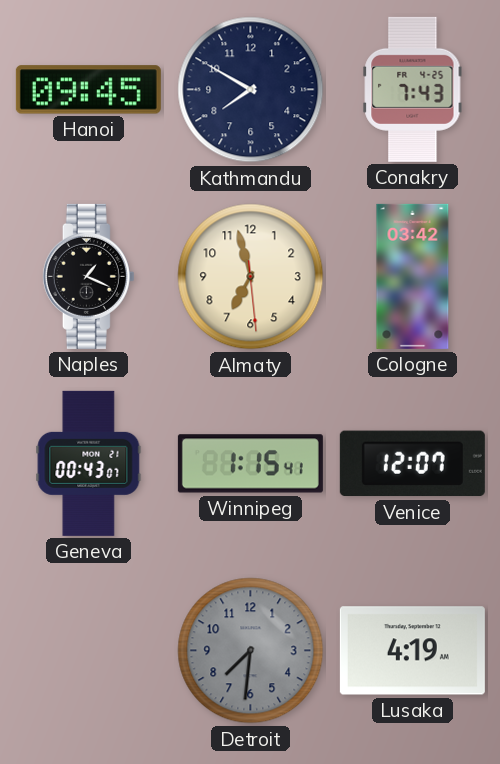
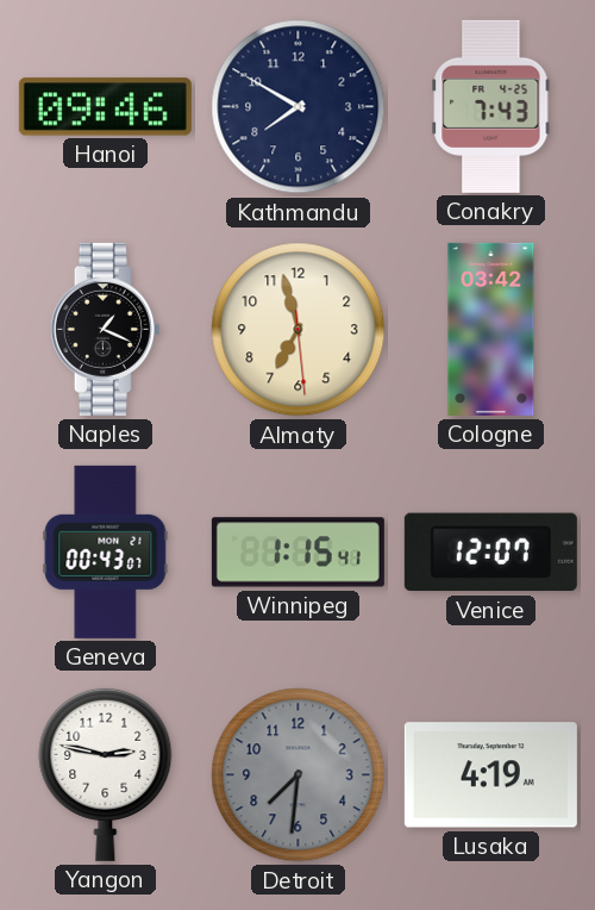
Hanoi: 09:45 -> 09:46 (105, 107)
Yangon: none -> 2:47 (106, 774)
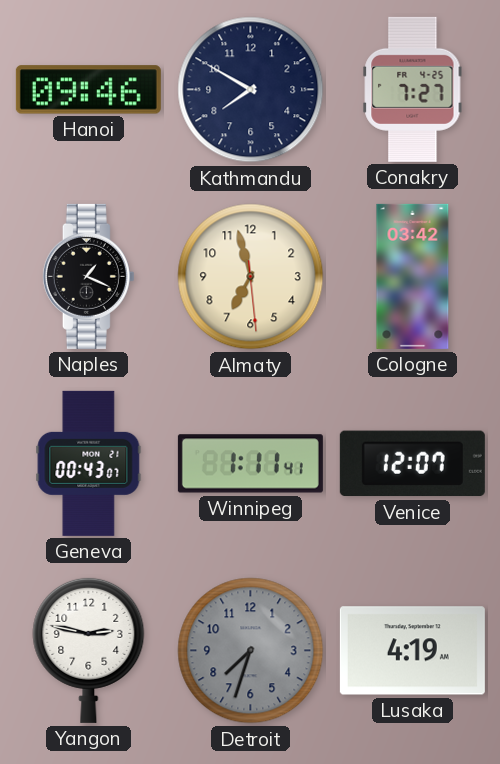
Conakry: 7:43 -> 7:27 (413, 89)
Winnipeg: 1:15 -> 1:11 (250, 464)
Detroit: 7:31 -> 7:33 (251, 651)
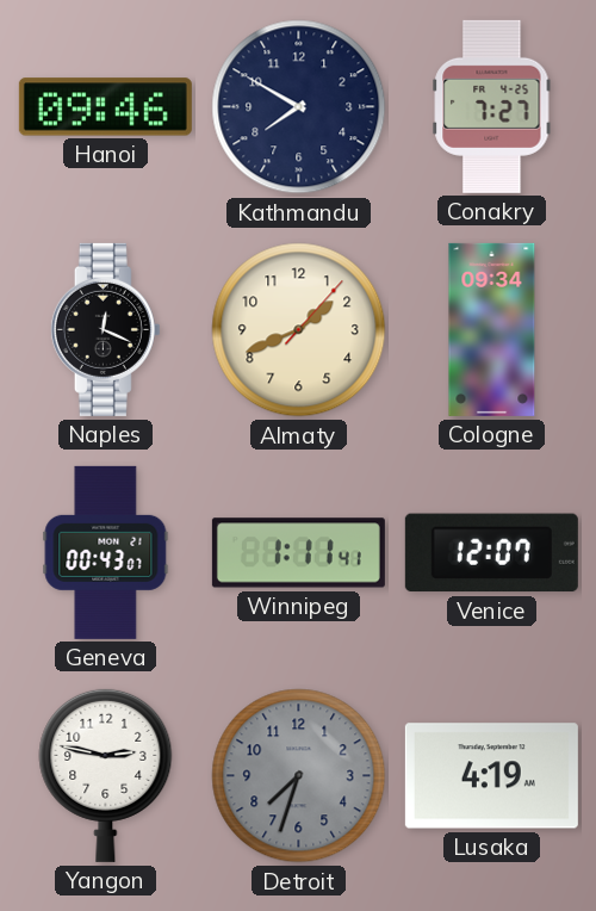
Naples: 1:19 -> 12:19 (105, 329)
Almaty: 6:57 -> 1:41 (299, 330)
Cologne: 03:42 -> 09:34 (492, 329)
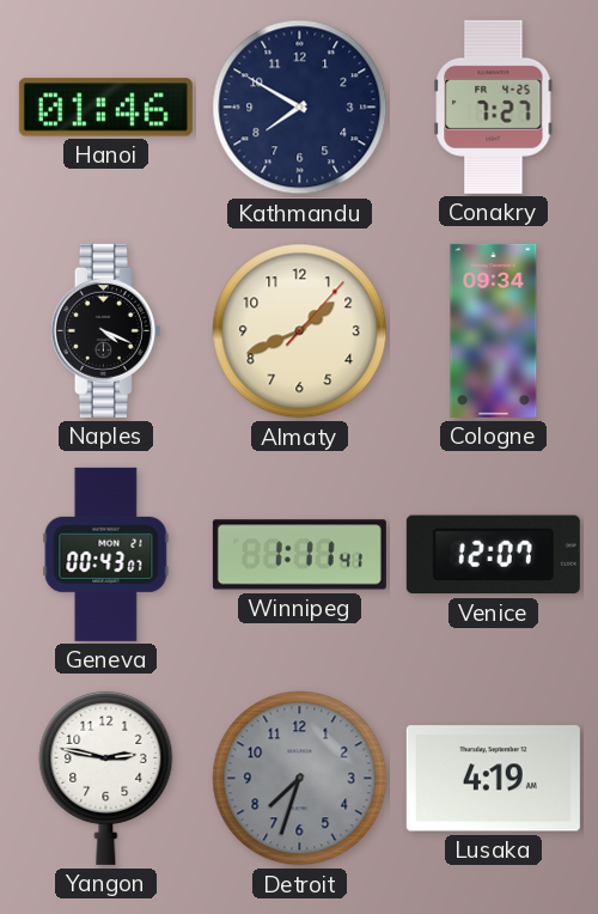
Hanoi: 09:46 -> 01:46 (105, 108)
Naples: 12:19 -> 4:19 (105, 330)
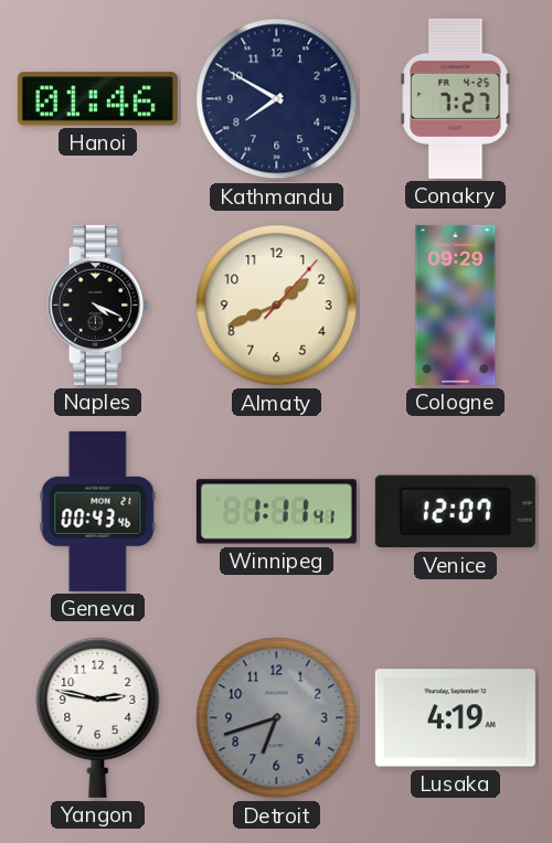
Cologne: 09:34 -> 09:29 (456, 305)
Geneva: 00:43:07 -> 00:43:46 (98, 511)
Detroit: 7:33 -> 6:42 (277, 718)
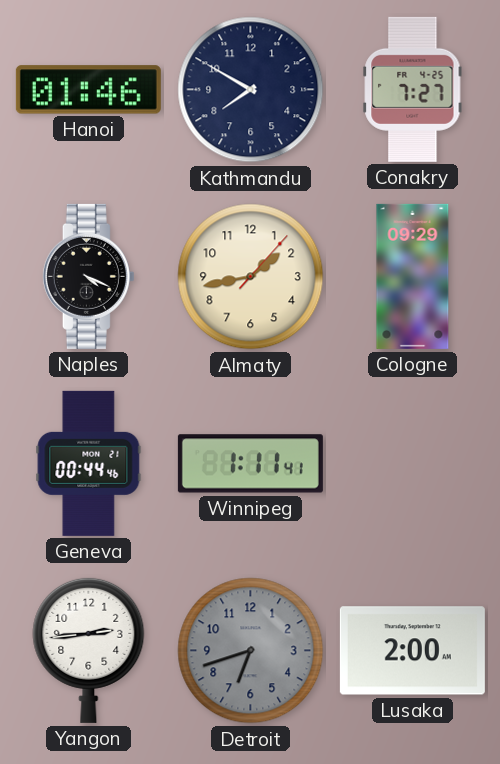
Almaty: 1:41 -> 1:43 (251, 277)
Geneva: 00:43 -> 00:44 (89, 463)
Venice: 12:07 -> none (455, 512)
Yangon: 2:47 -> 2:44 (89, 650)
Lusaka: 4:19 -> 2:00 (412, 651)
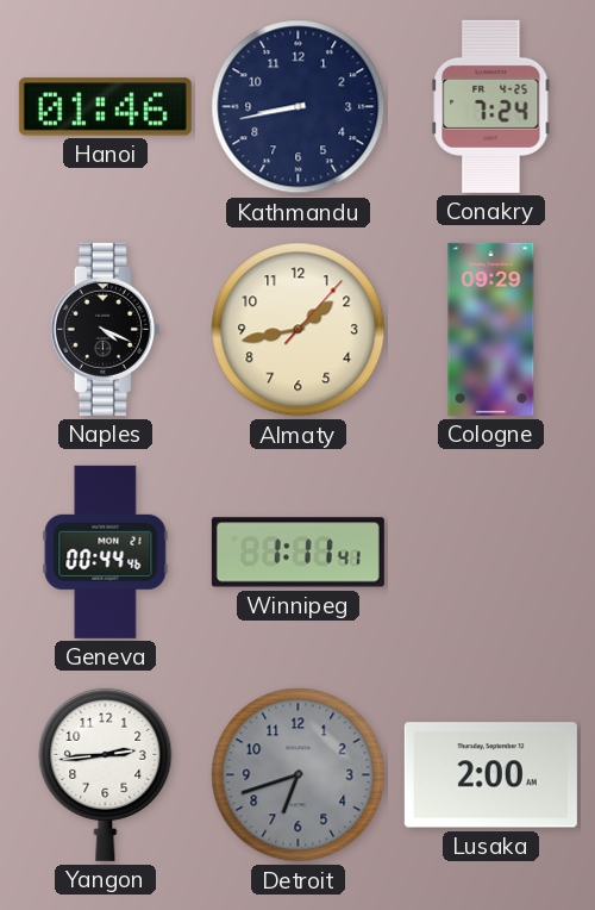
Kathmandu: 7:50 -> 8:43 (299, 107)
Conakry: 7:27 -> 7:24 (491, 106)
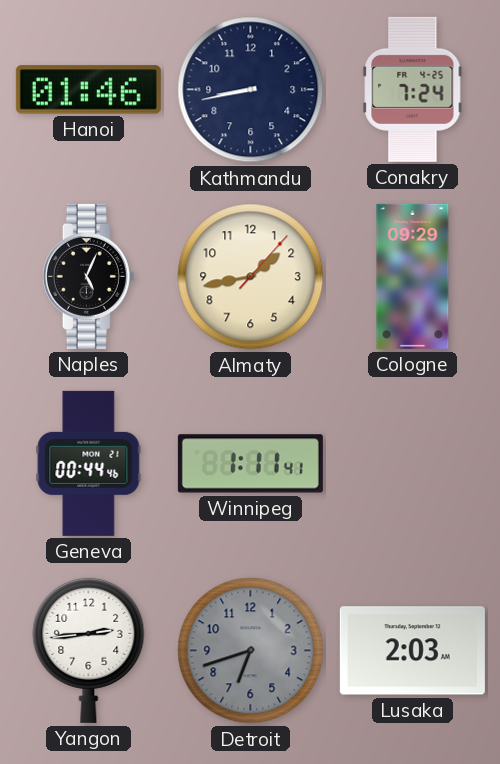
Naples: 4:19 -> 5:04 (88, 276)
Lusaka: 2:00 -> 2:03 (412, 651)
